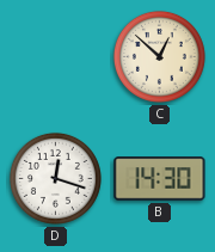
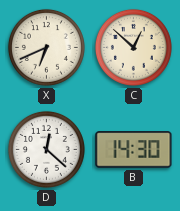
X: none -> 6:41 (46, 47)
D: 12:18 -> 12:22 (46, 149)
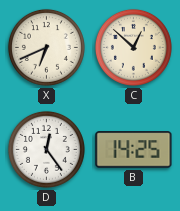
D: 12:22 -> 12:24 (46, 149)
B: 14:30 -> 14:25 (134, 150)
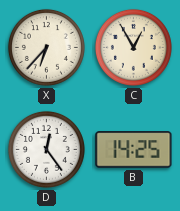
X: 6:41 -> 6:37 (46, 47)
C: 12:52 -> 12:55 (133, 47)
